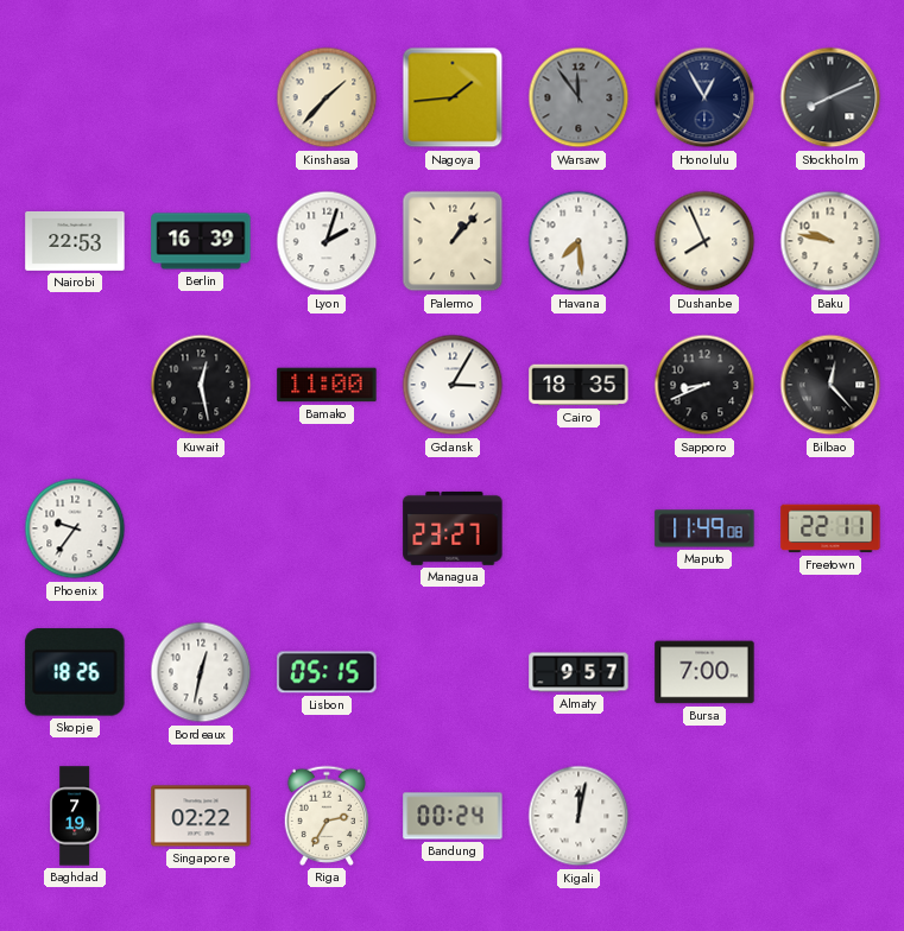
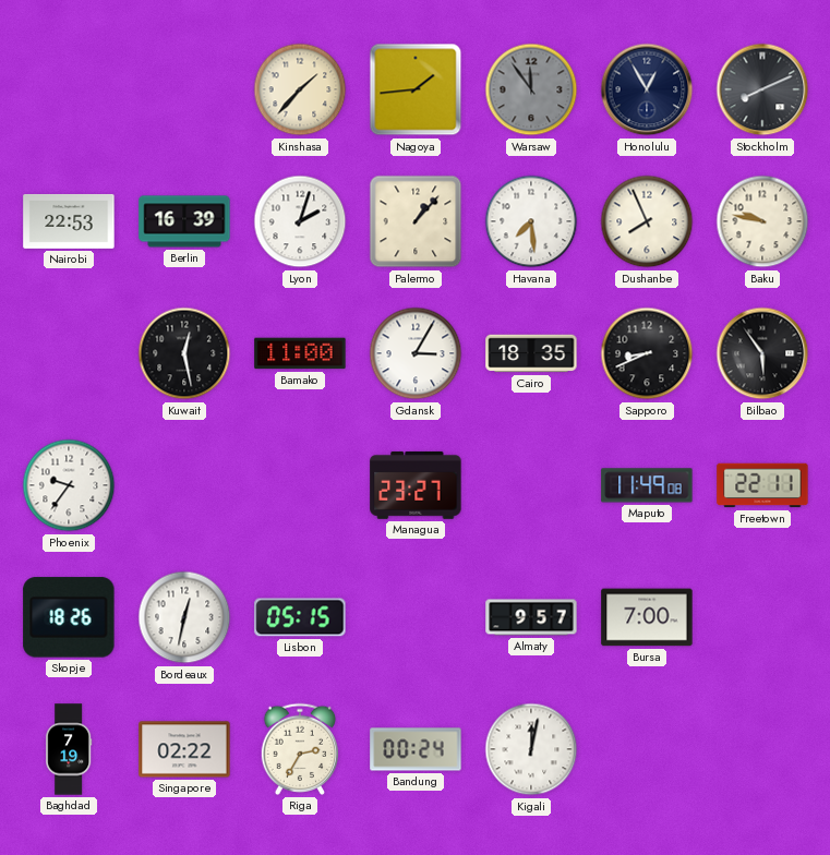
Bilbao: 12:23 -> 5:54 (762, 353)
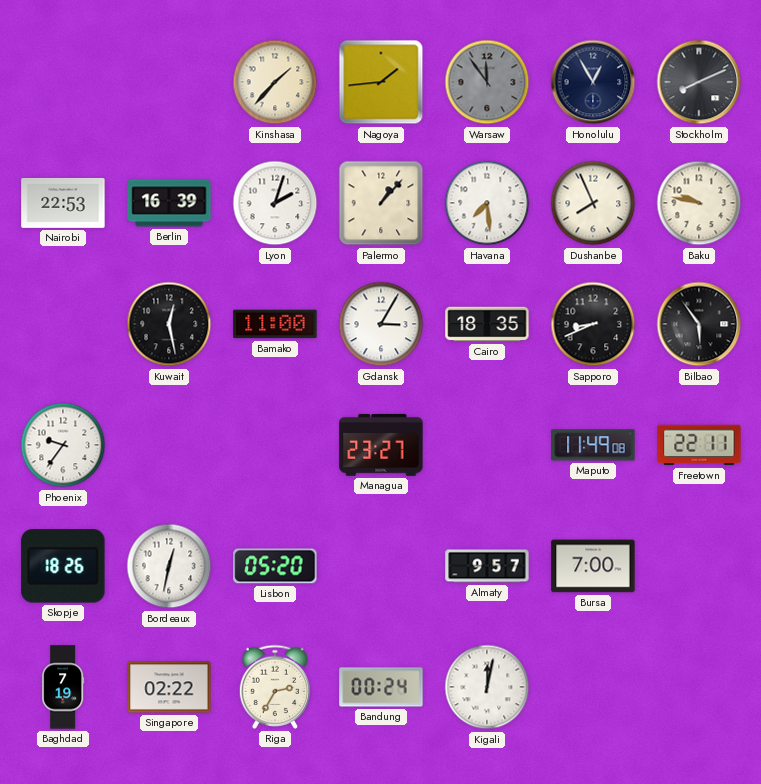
Lisbon: 05:15 -> 05:20 (275, 566)
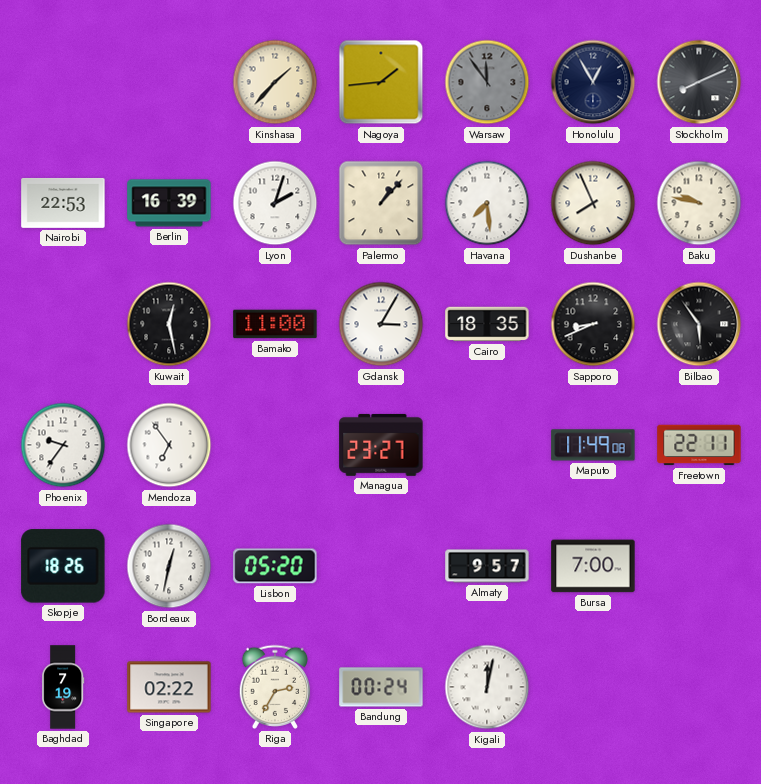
Mendoza: none -> 6:54 (169, 445)
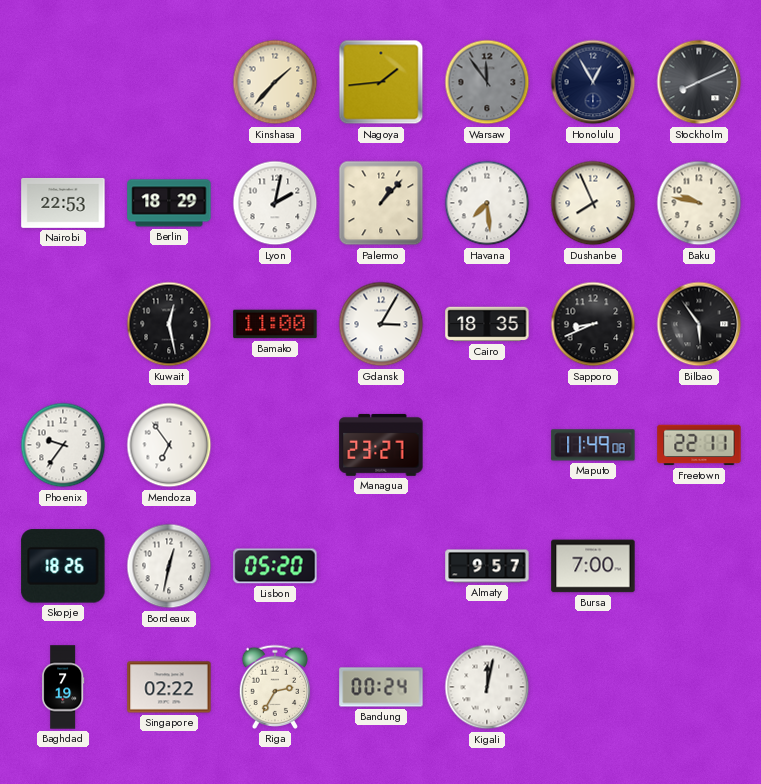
Berlin: 16:39 -> 18:29 (169, 203)
Lyon: 2:03 -> 2:02 (275, 203)
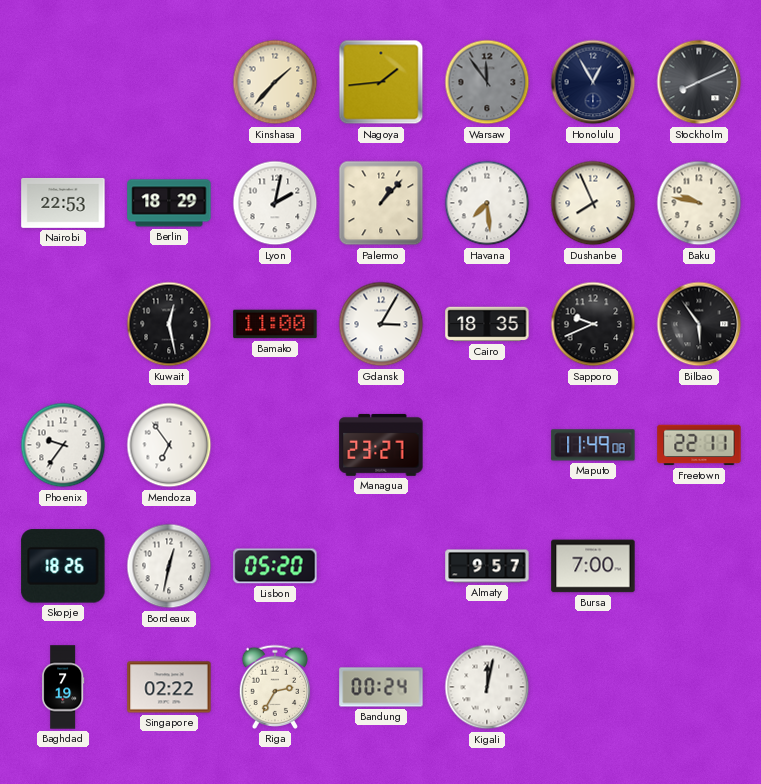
Sapporo: 8:41 -> 9:41 (593, 324)
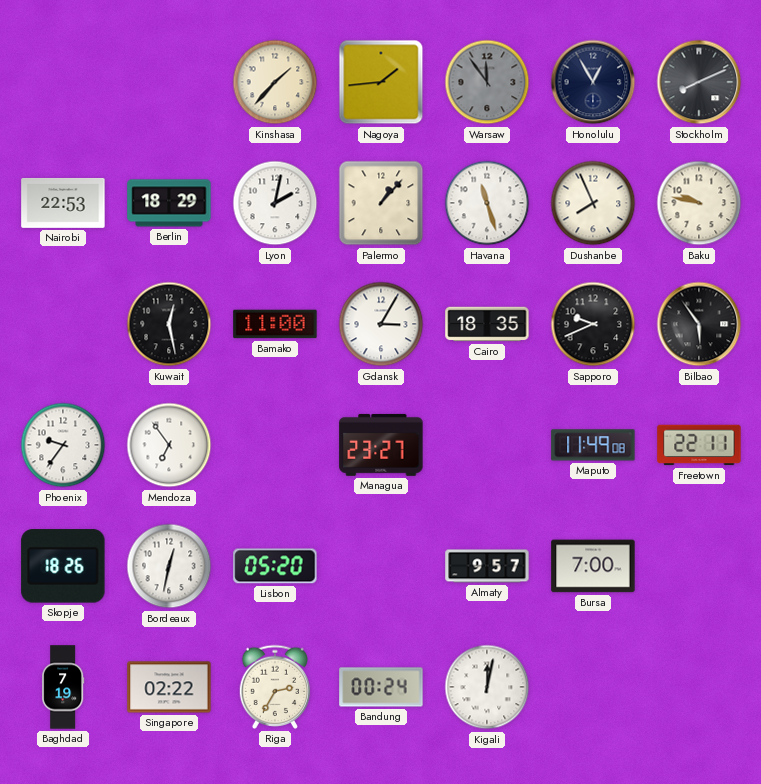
Havana: 7:29 -> 11:27 (487, 203)
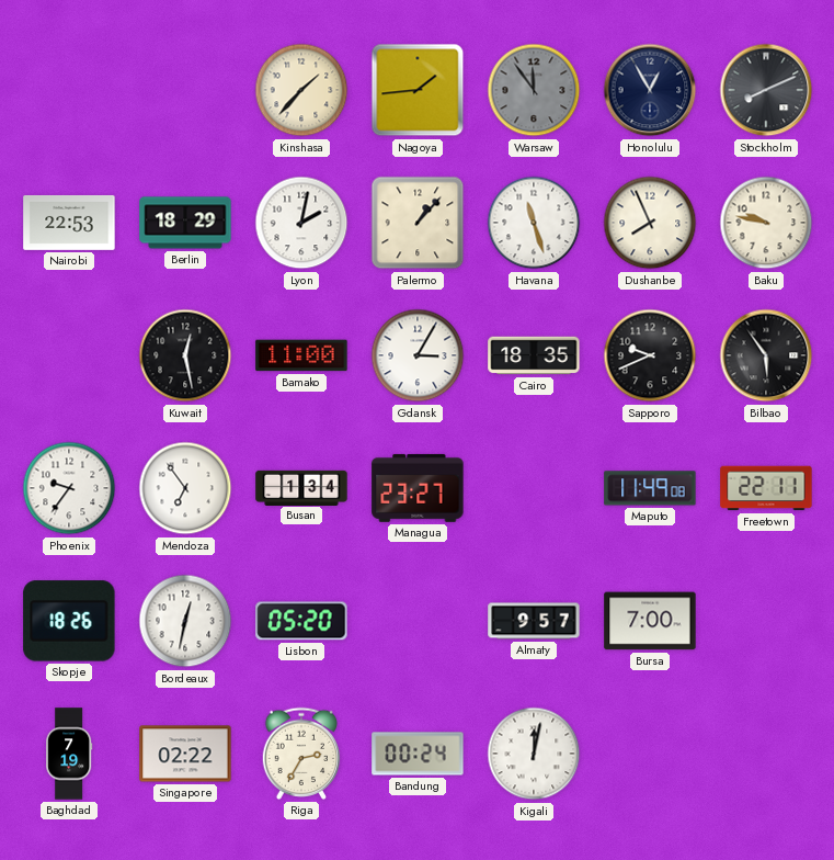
Busan: none -> 1:34 (301, 487)
